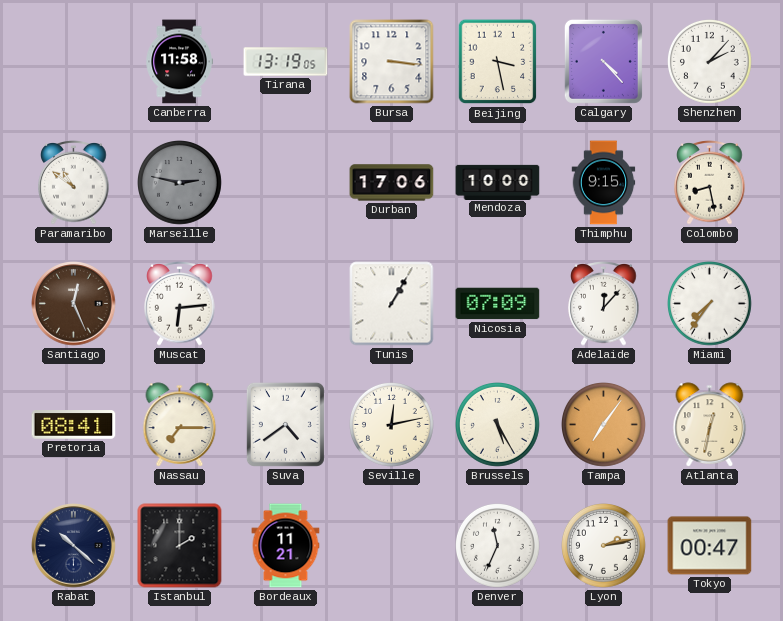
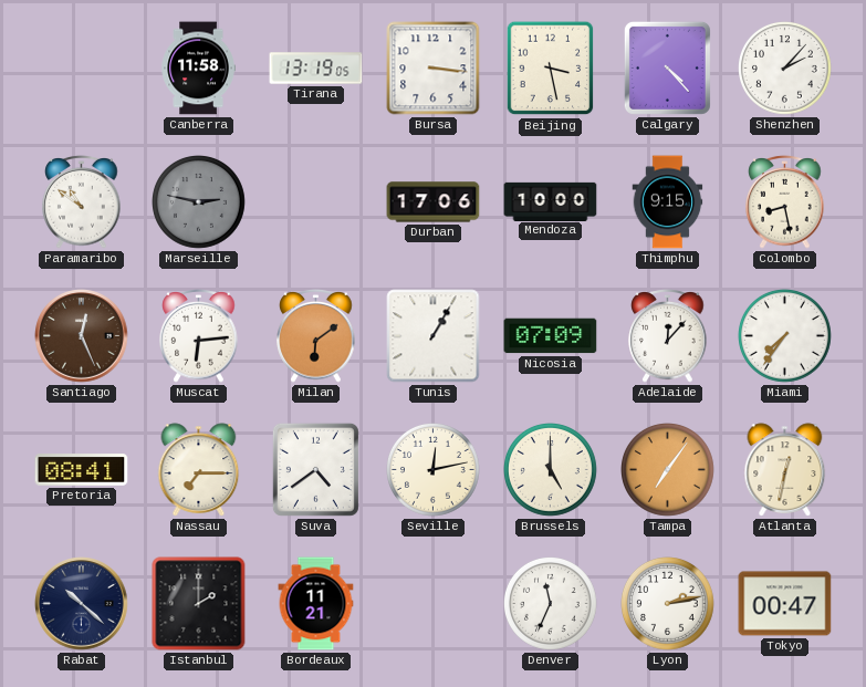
Milan: none -> 6:09 (316, 336)
Brussels: 5:25 -> 5:00 (551, 470)
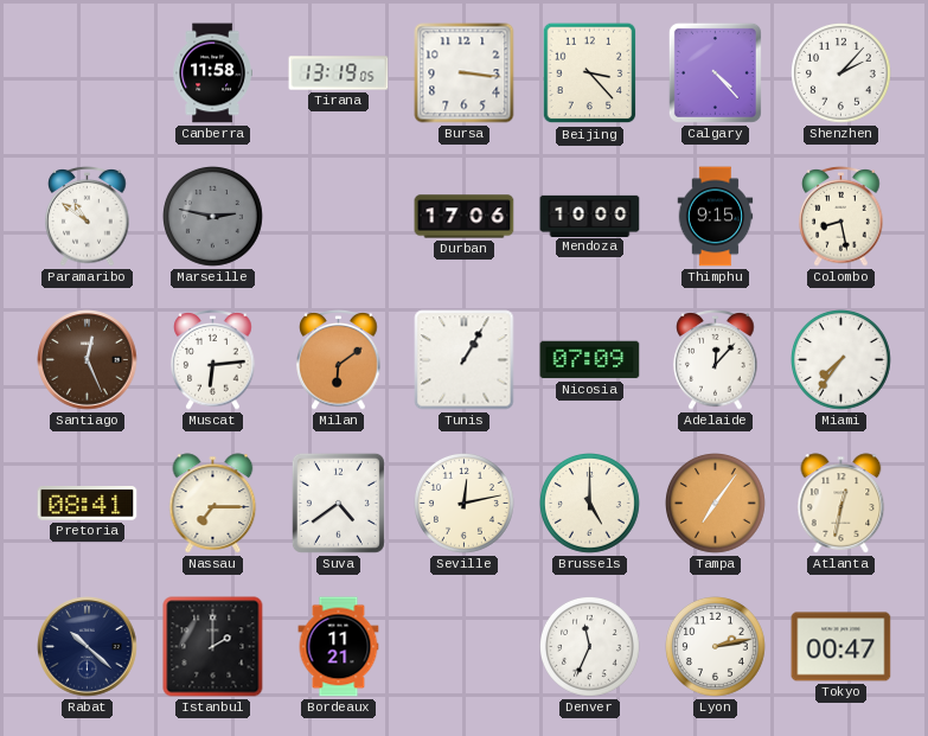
Beijing: 3:28 -> 3:23 (590, 73)
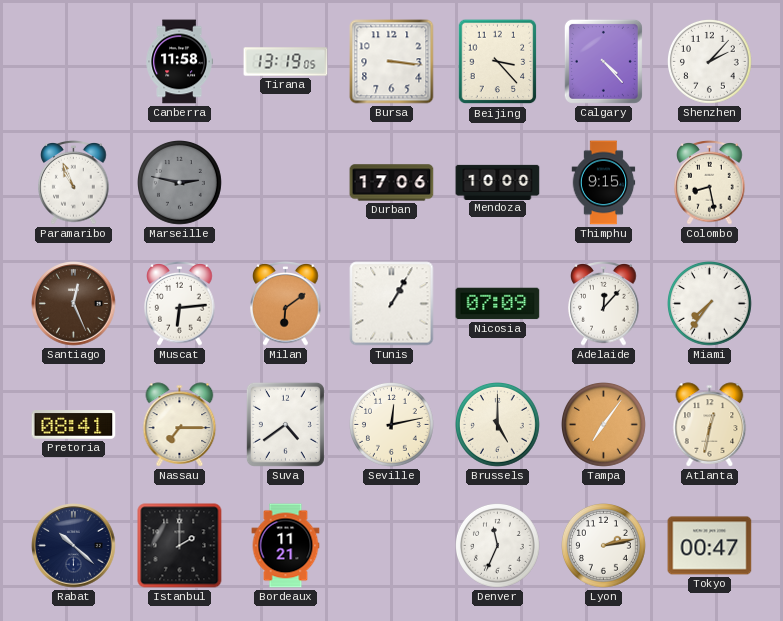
Paramaribo: 10:51 -> 10:56 (74, 183)
